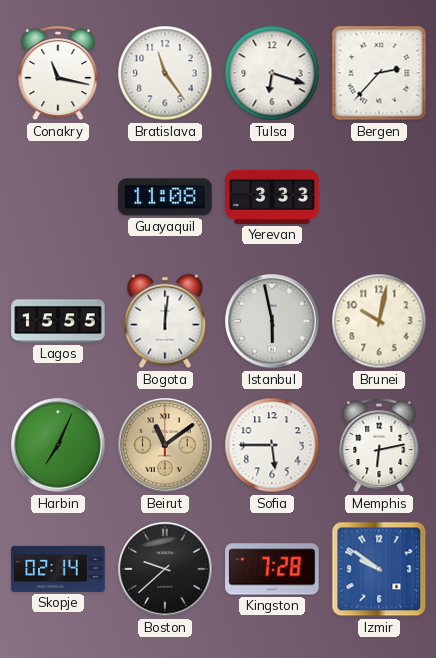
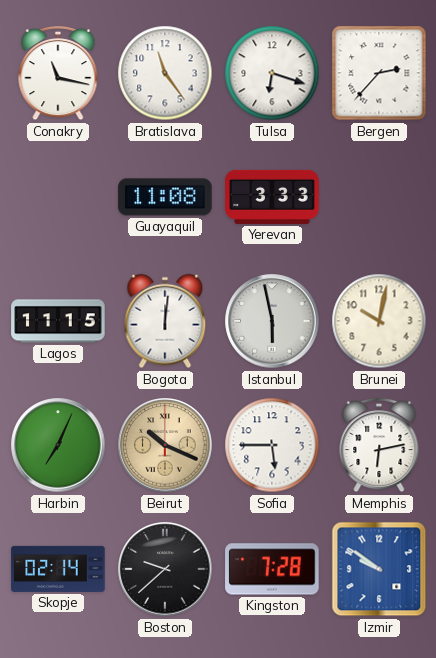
Lagos: 15:55 -> 11:15 (58, 321)
Beirut: 11:09 -> 10:19 (165, 445)
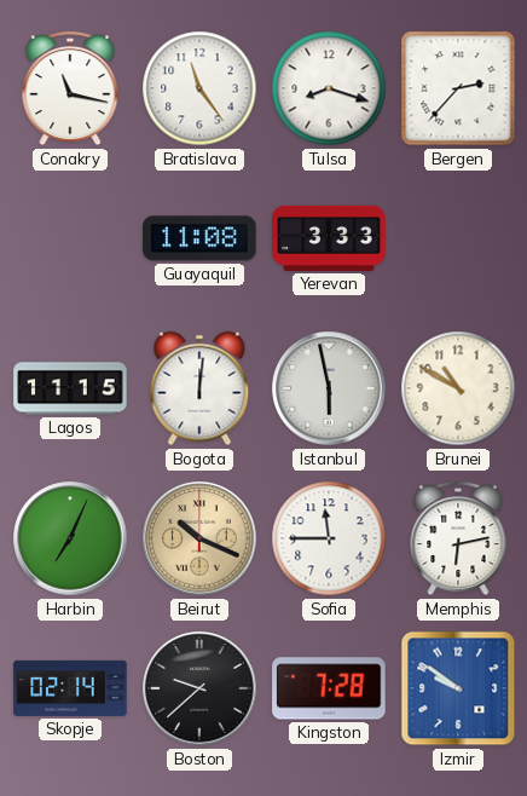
Tulsa: 6:18 -> 8:18 (329, 88)
Brunei: 10:02 -> 10:50 (458, 388)
Sofia: 5:45 -> 11:45 (329, 538)
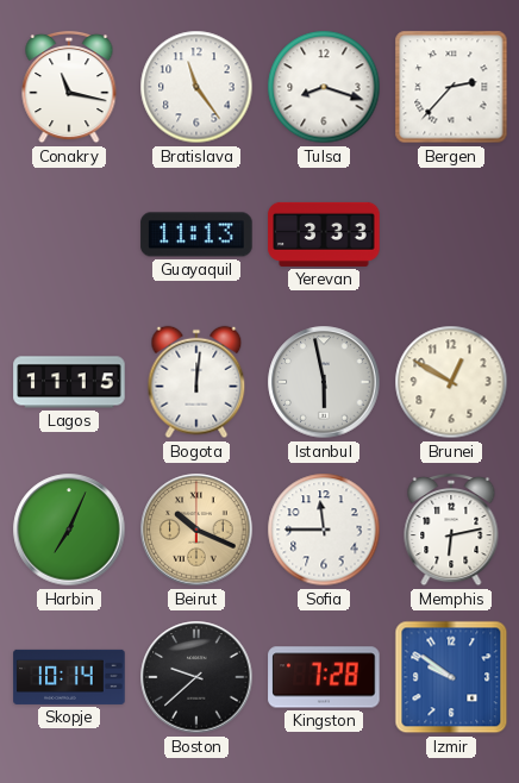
Guayaquil: 11:08 -> 11:13 (196, 234)
Brunei: 10:50 -> 12:50 (451, 382)
Skopje: 02:14 -> 10:14 (69, 677)
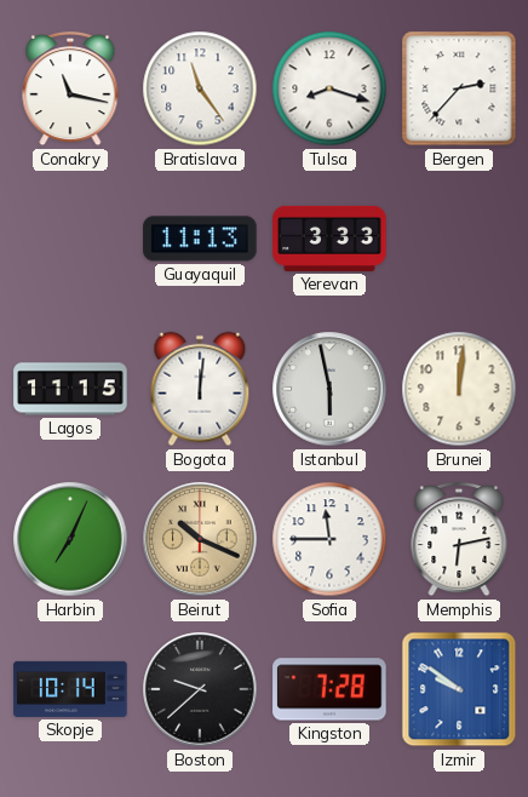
Brunei: 12:50 -> 12:01 (459, 389)
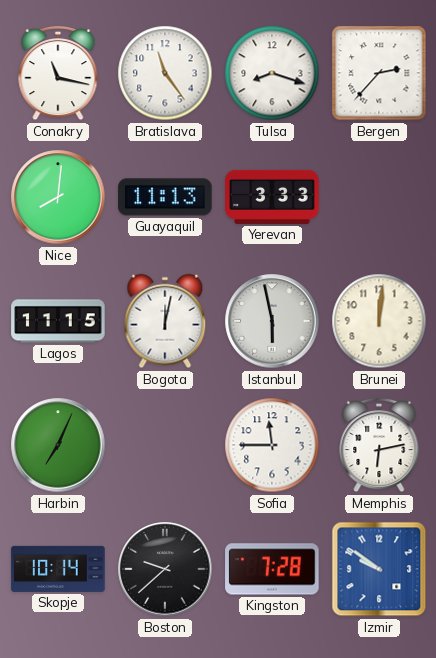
Nice: none -> 8:01 (58, 197)
Bogota: 12:01 -> 12:02 (165, 321)
Beirut: 10:19 -> none (200, 539)
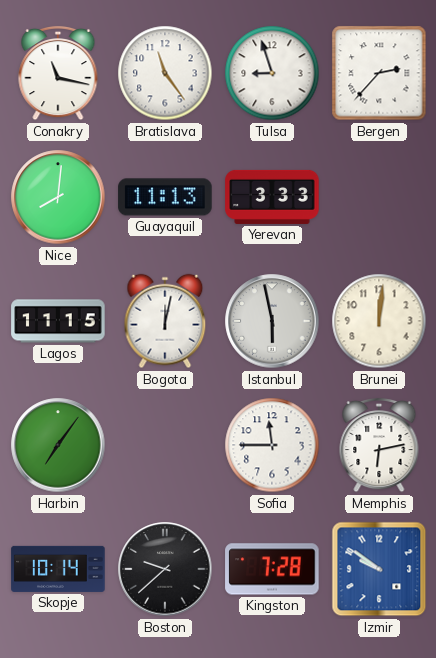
Tulsa: 8:18 -> 8:57 (272, 73)
Harbin: 7:04 -> 7:06 (58, 445)
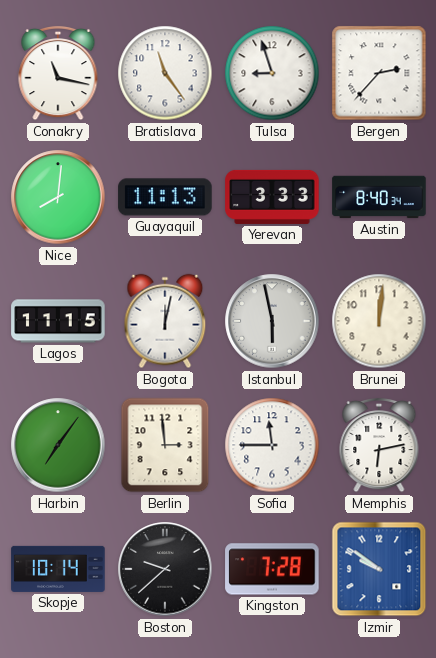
Austin: none -> 8:40 (379, 197)
Berlin: none -> 2:59 (165, 445)
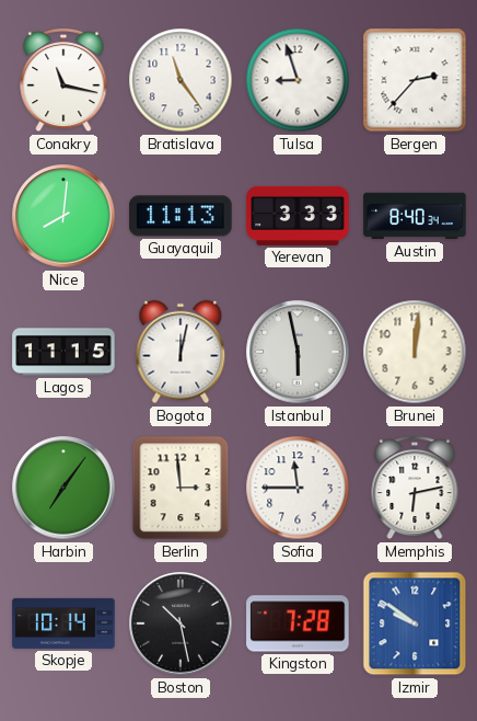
Boston: 9:38 -> 10:28 (181, 623)
